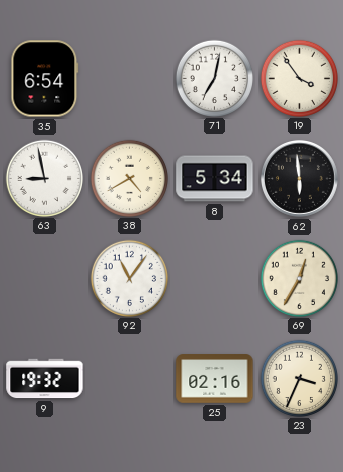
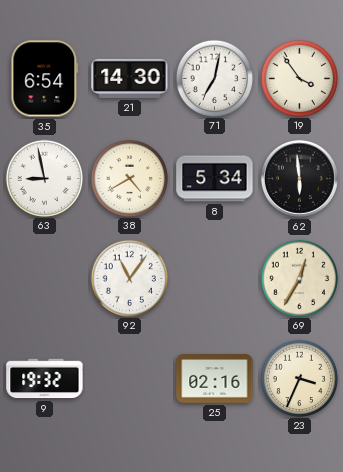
21: none -> 14:30 (130, 78)
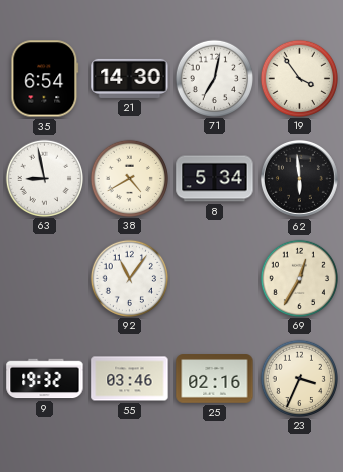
55: none -> 03:46 (130, 379)
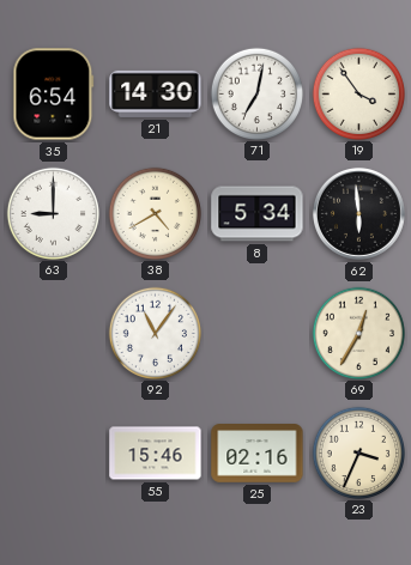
63: 8:58 -> 9:00 (53, 213)
9: 19:32 -> none (45, 379)
55: 03:46 -> 15:46 (156, 454)
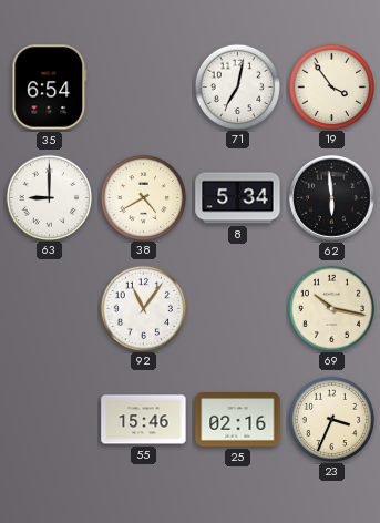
21: 14:30 -> none (156, 93)
69: 12:35 -> 10:17 (331, 308)
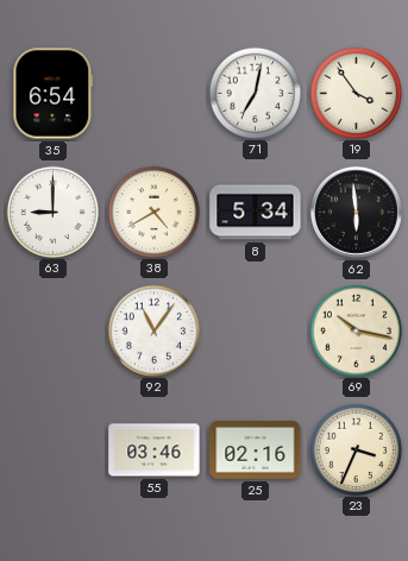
55: 15:46 -> 03:46 (155, 450)
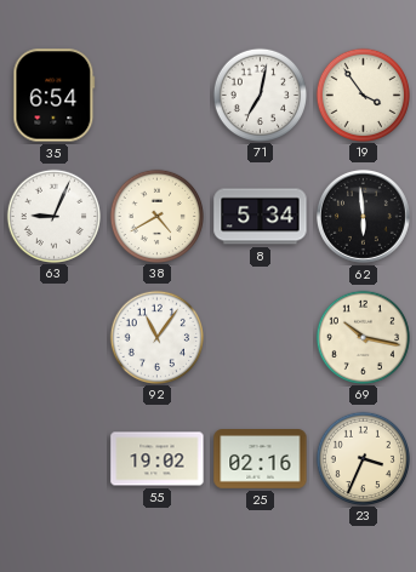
63: 9:00 -> 9:04 (53, 216)
55: 03:46 -> 19:02 (158, 459)
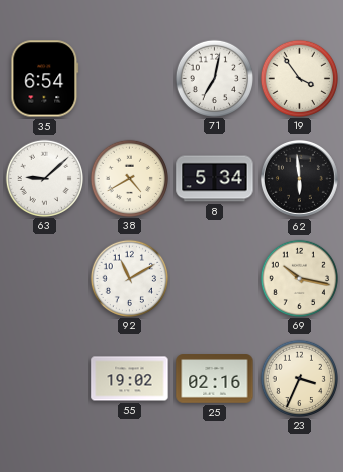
63: 9:04 -> 9:08 (44, 178)
92: 11:06 -> 11:10 (129, 278)
